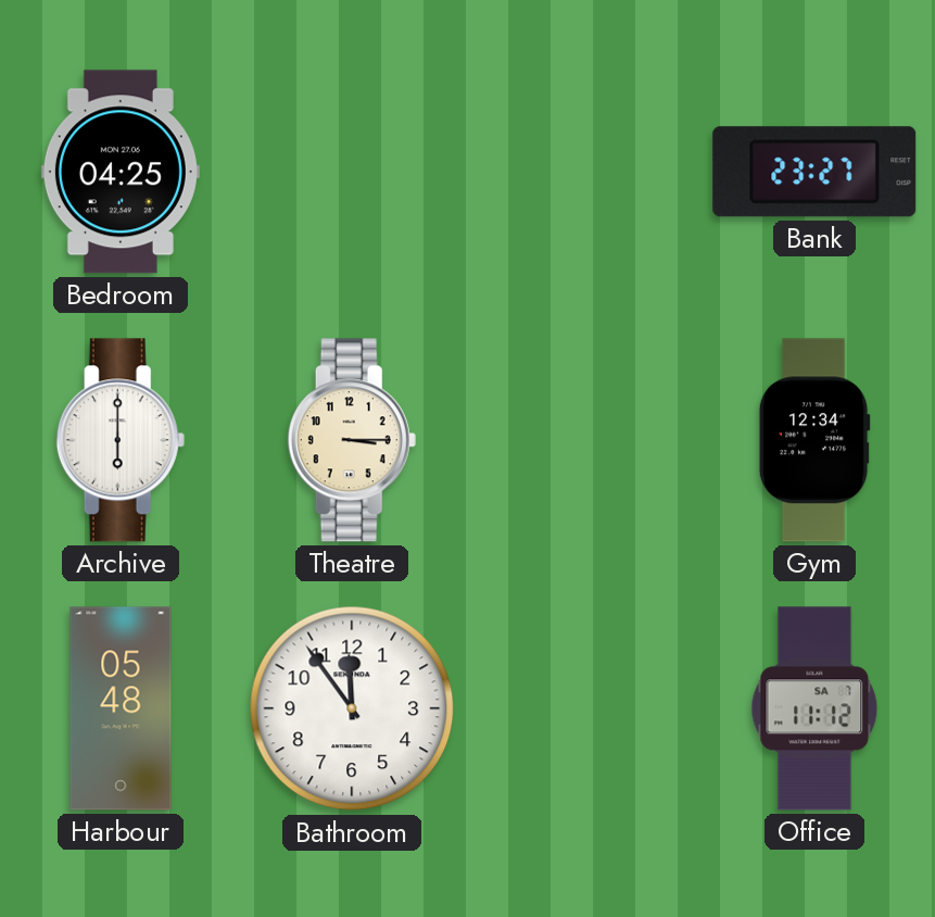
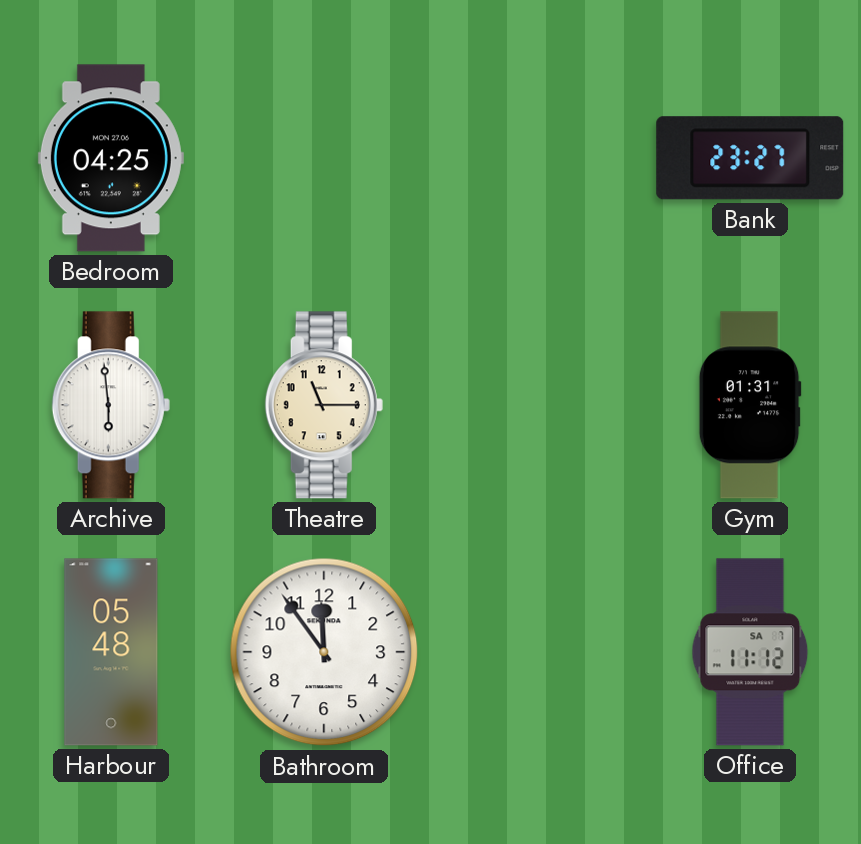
Archive: 6:00 -> 5:59 (111, 405)
Theatre: 3:15 -> 11:15 (324, 405)
Gym: 12:34 -> 01:31 (750, 405)
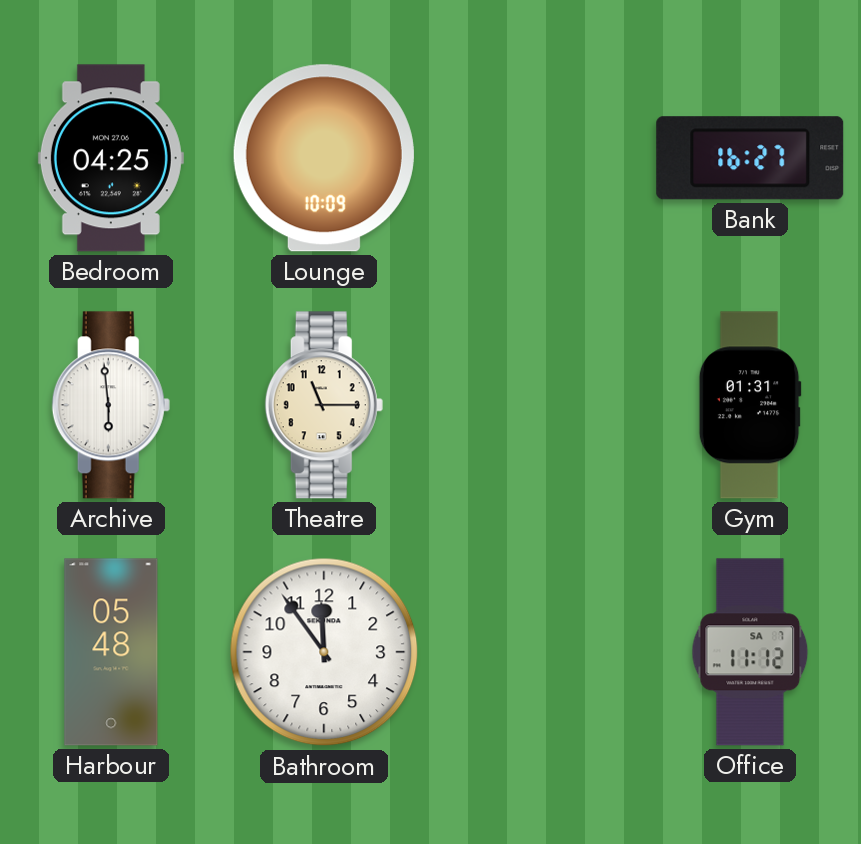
Lounge: none -> 10:09 (324, 158)
Bank: 23:27 -> 16:27 (750, 158)
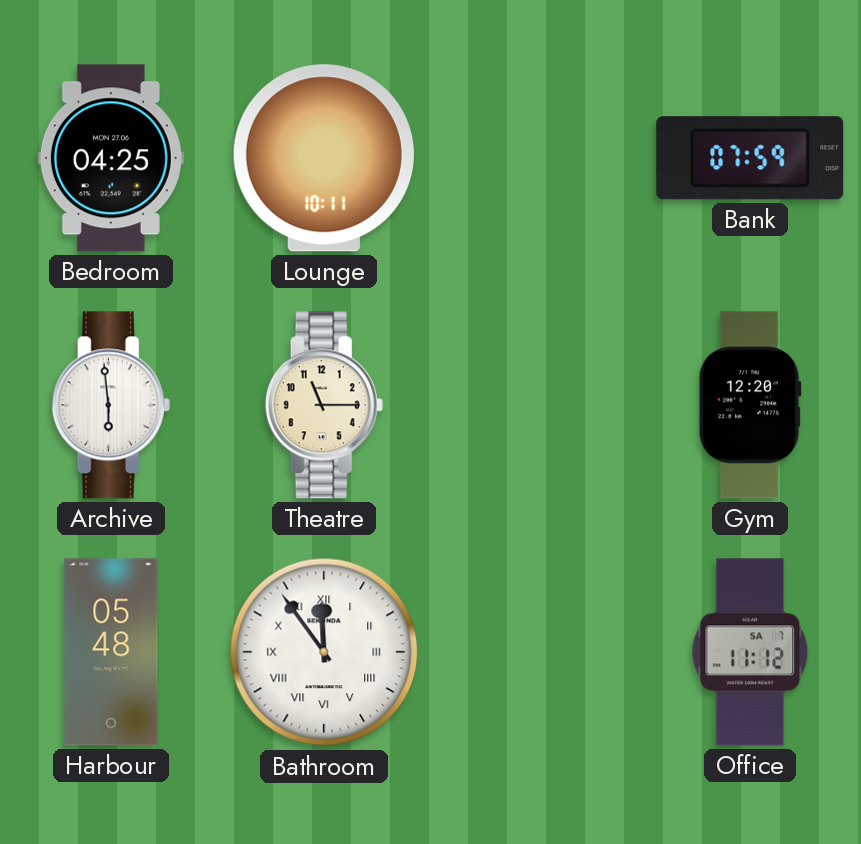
Lounge: 10:09 -> 10:11 (324, 158)
Bank: 16:27 -> 07:59 (750, 158)
Gym: 01:31 -> 12:20 (750, 405)
Bathroom numerals: Arabic -> Roman (324, 652)
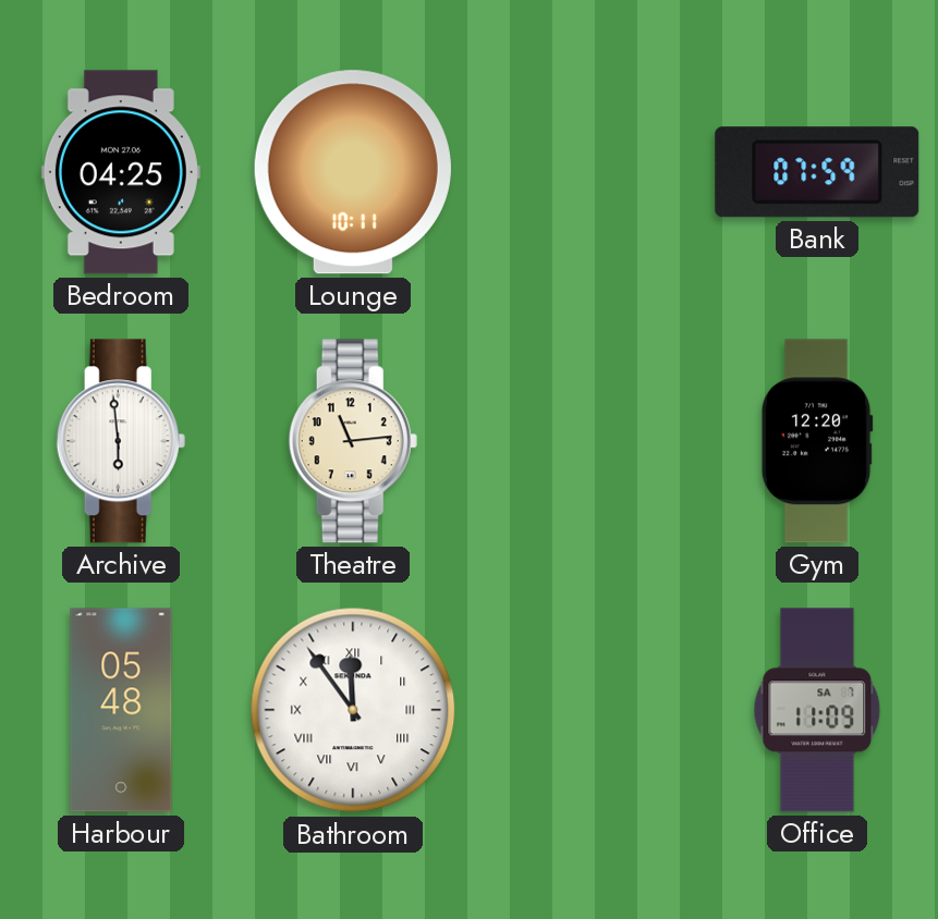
Theatre: 11:15 -> 11:14 (353, 441)
Office: 11:12 -> 11:09 (817, 710)
